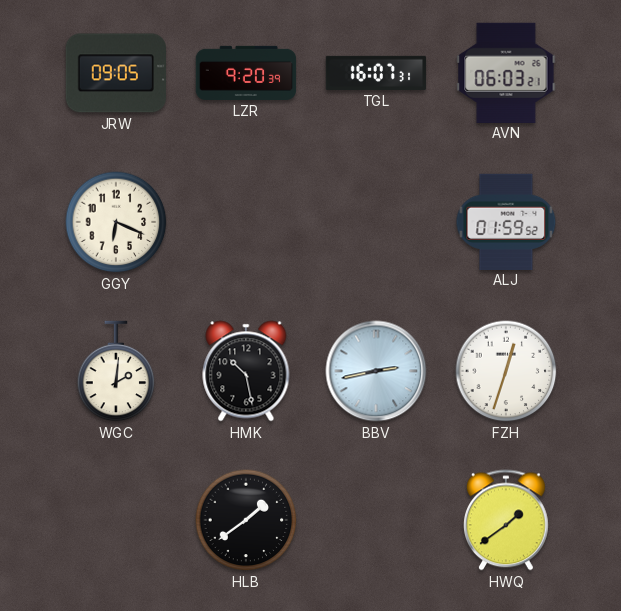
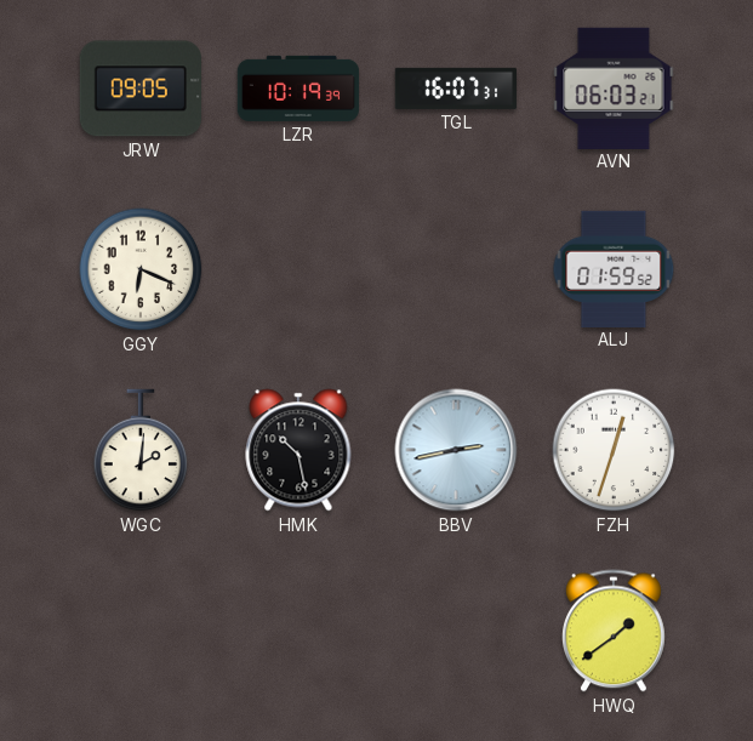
LZR: 9:20 -> 10:19 (298, 89)
HLB: 1:39 -> none (246, 520)
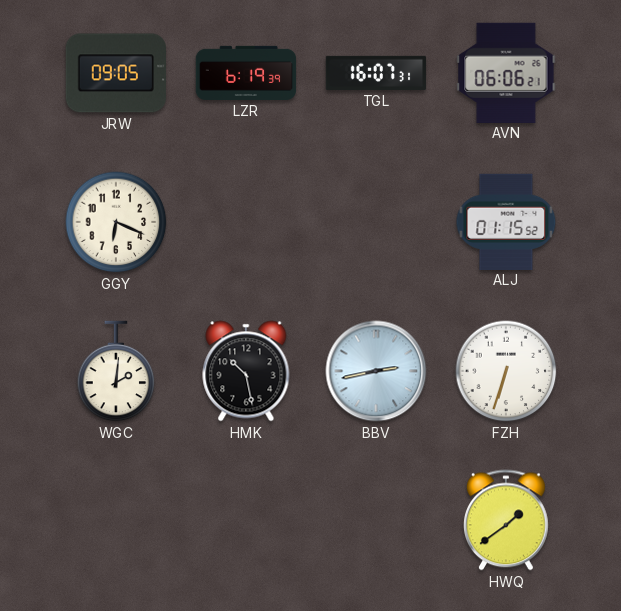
LZR: 10:19 -> 6:19 (246, 73)
AVN: 06:03 -> 06:06 (506, 72)
ALJ: 01:59 -> 01:15 (506, 221)
FZH: 12:33 -> 6:33 (506, 371)
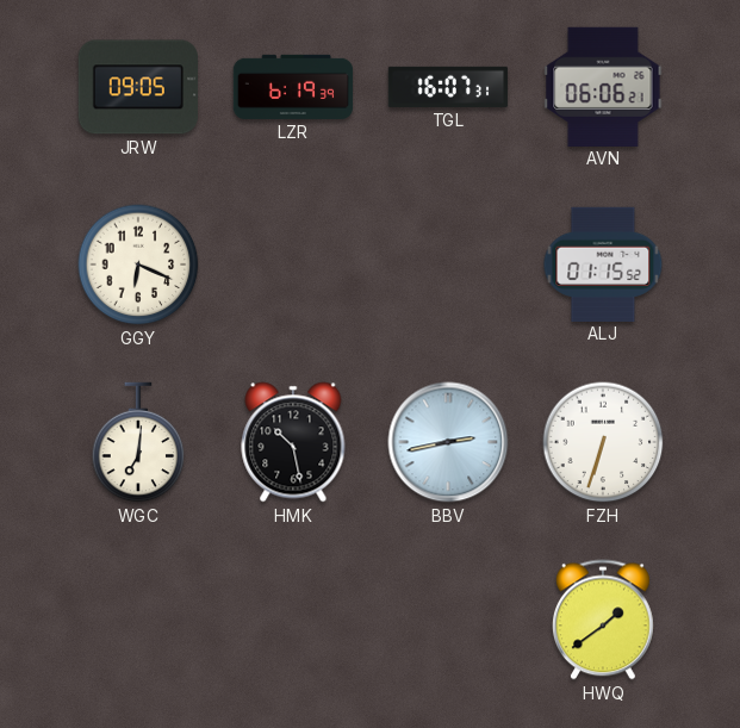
WGC: 2:01 -> 7:01 (138, 442)
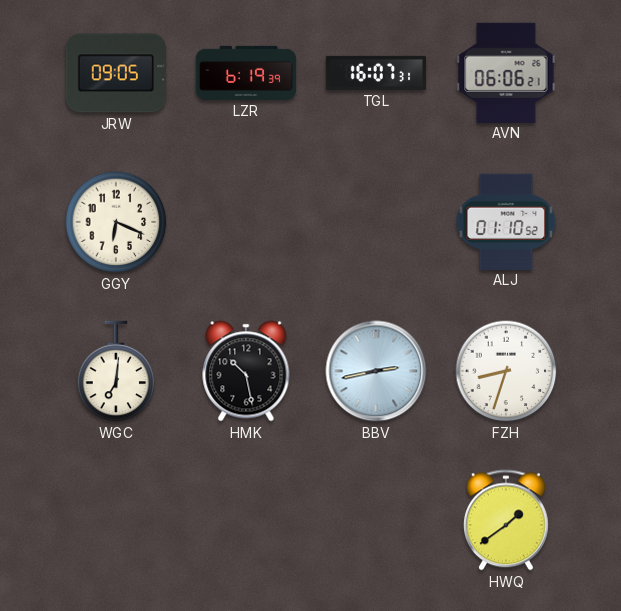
ALJ: 01:15 -> 01:10 (506, 221)
FZH: 6:33 -> 8:33 (506, 371)
